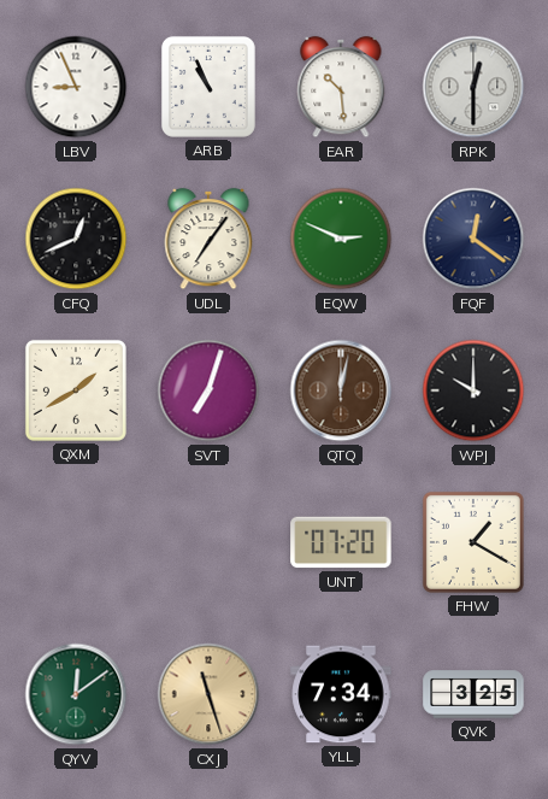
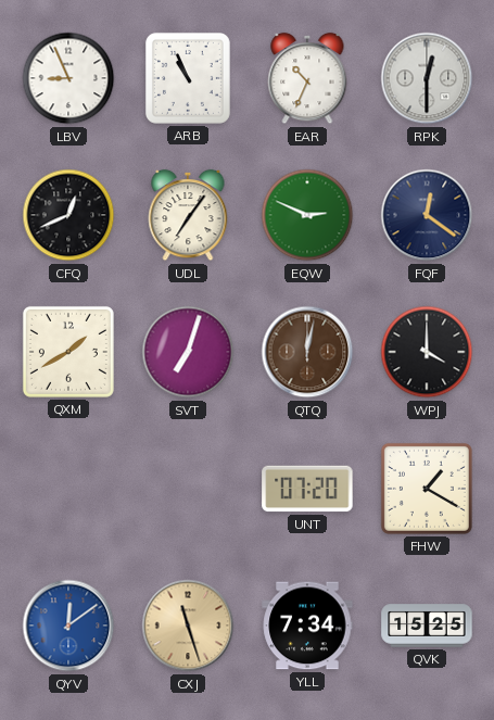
EAR: 10:29 -> 10:34 (307, 78)
WPJ: 10:00 -> 4:00 (427, 352)
QYV dial: green -> blue (68, 626)
QVK: 3:25 -> 15:25 (427, 626)
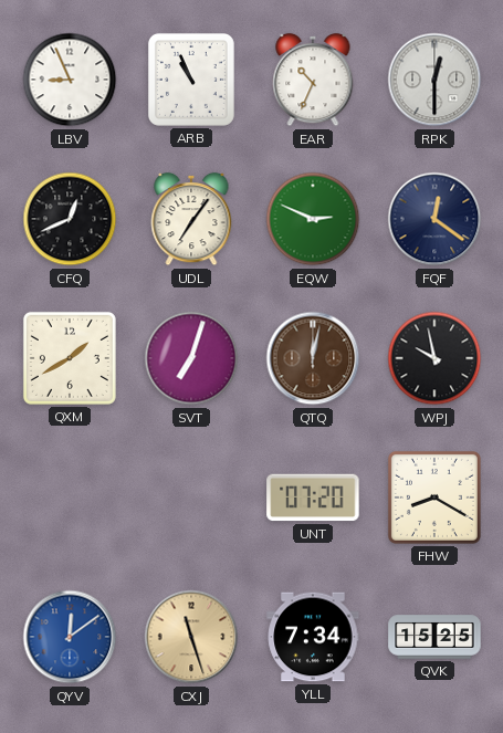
WPJ: 4:00 -> 9:58 (434, 358)
FHW: 1:20 -> 8:20 (434, 498)
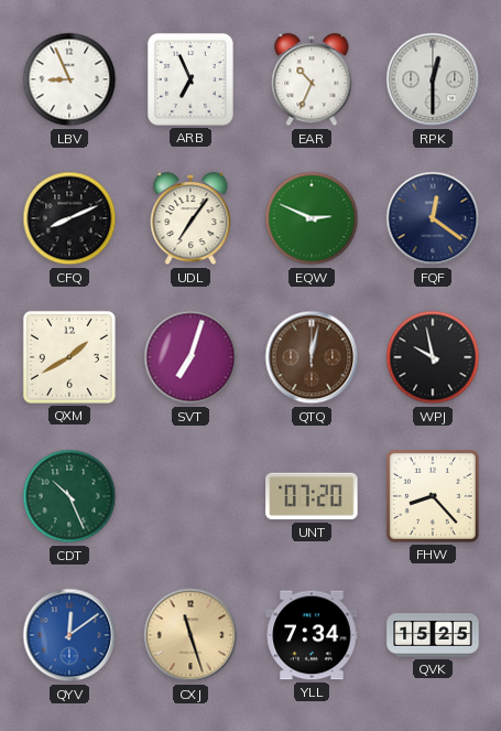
ARB: 10:56 -> 6:56 (190, 79)
CFQ: 12:41 -> 8:11 (69, 218)
CDT: none -> 10:26 (69, 496)
FHW: 8:20 -> 8:23 (433, 496)
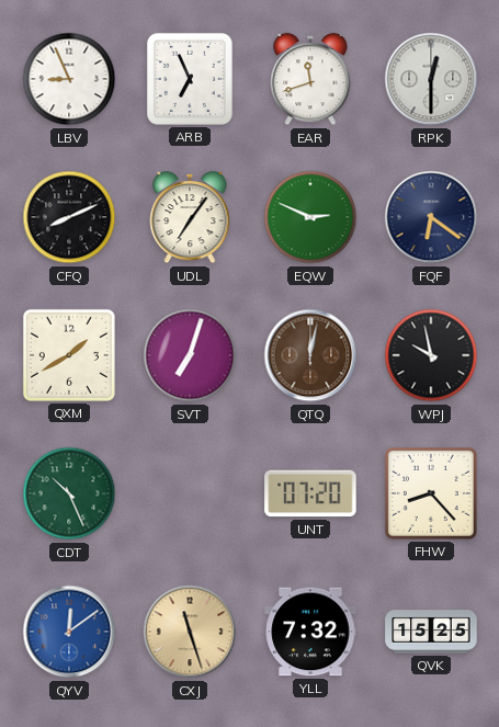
EAR: 10:34 -> 11:42 (310, 79)
FQF: 12:21 -> 6:21 (431, 217)
YLL: 7:34 -> 7:32 (310, 632)
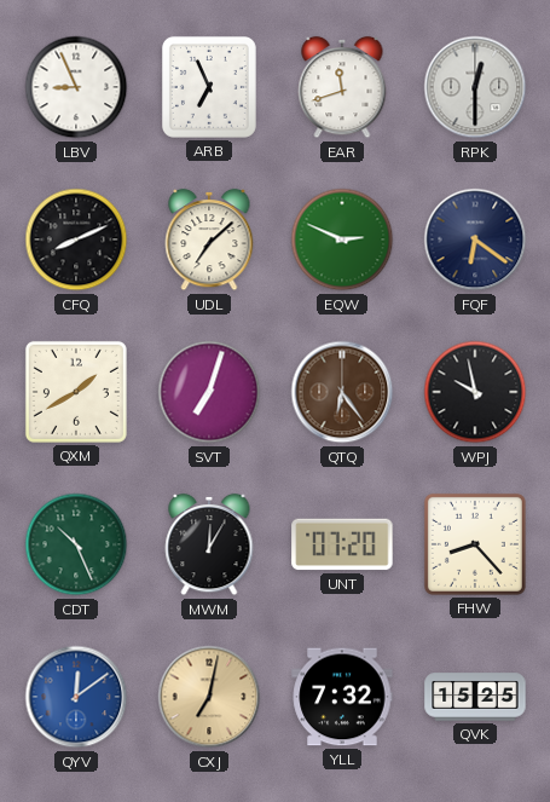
UDL: 7:06 -> 7:08 (209, 240)
QTQ: 12:02 -> 6:24 (342, 392)
MWM: none -> 12:05 (209, 544)
CXJ: 11:27 -> 7:02 (209, 697)
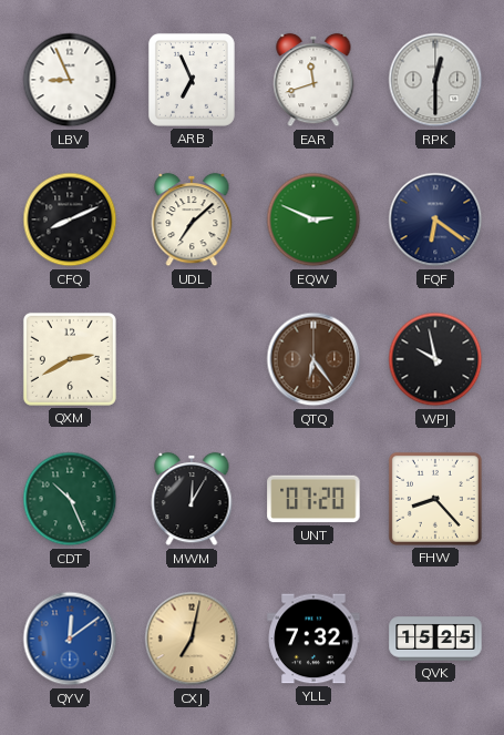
QXM: 1:40 -> 2:40 (70, 359)
SVT: 7:03 -> none (209, 392)
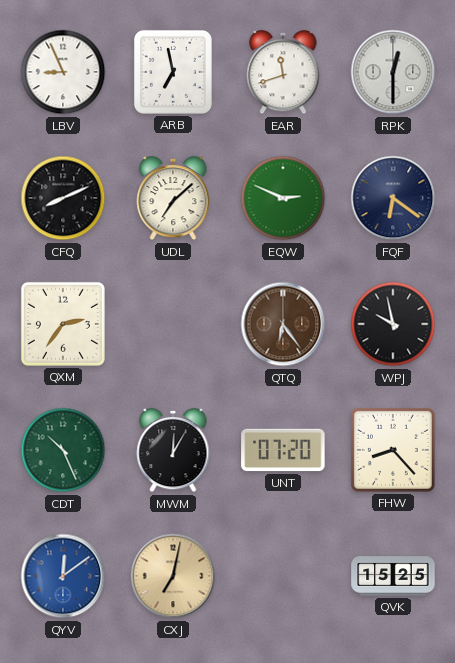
ARB: 6:56 -> 6:58 (173, 72)
QXM: 2:40 -> 2:36 (63, 324)
YLL: 7:32 -> none (313, 639)
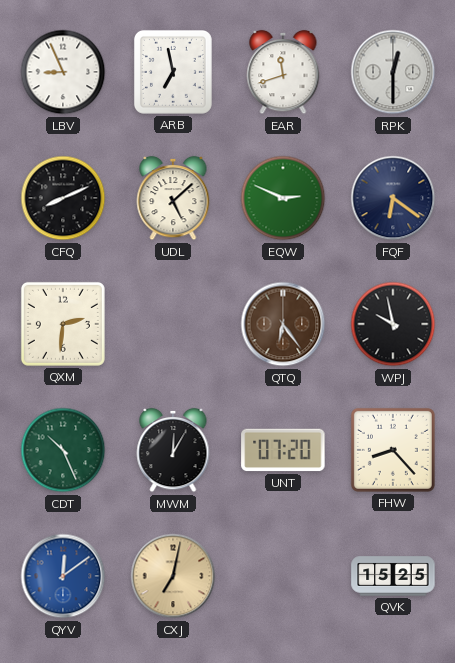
UDL: 7:08 -> 5:08 (173, 198)
QXM: 2:36 -> 2:31 (63, 324)
